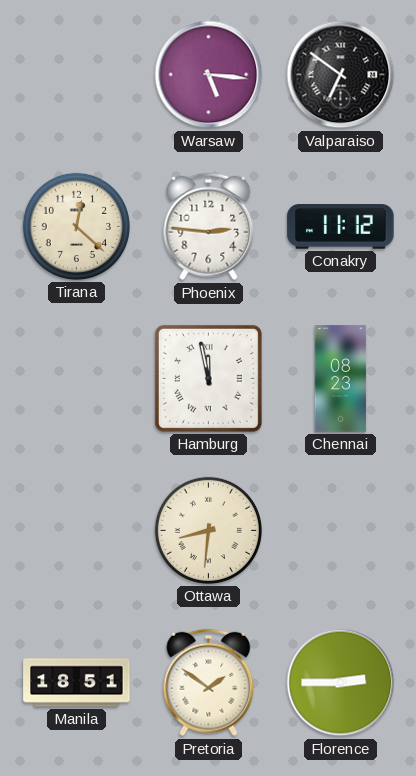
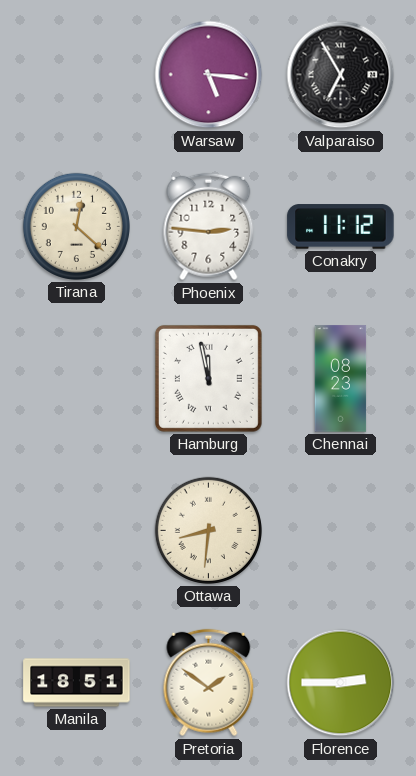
Valparaiso: 6:51 -> 6:55 (341, 75)
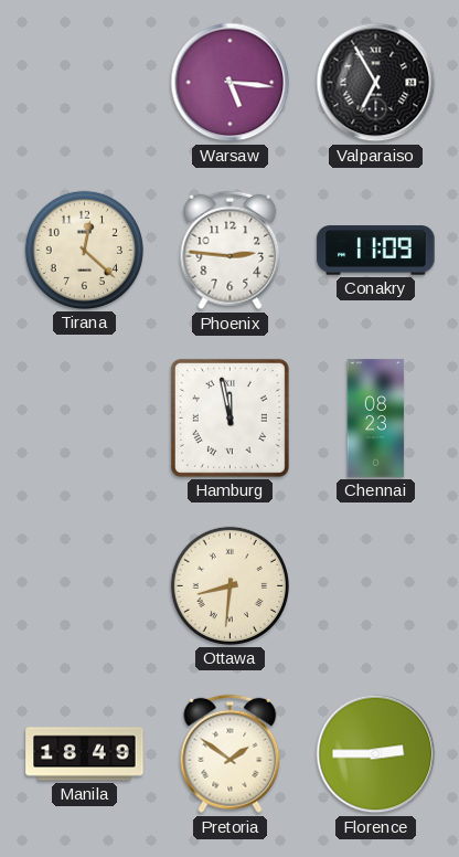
Conakry: 11:12 -> 11:09 (376, 251)
Manila: 18:51 -> 18:49 (85, 754)
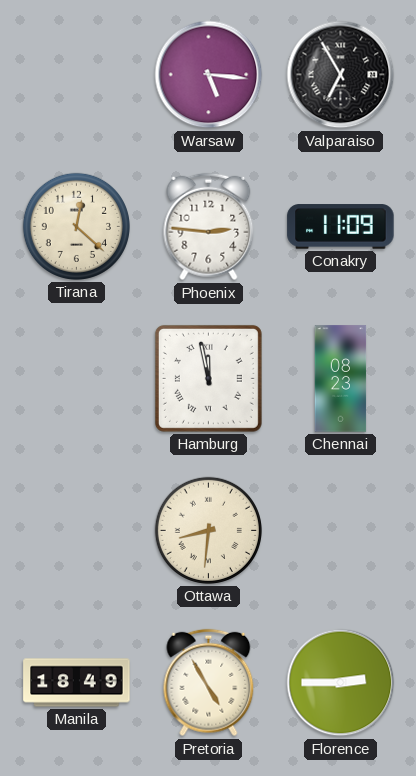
Pretoria: 1:51 -> 4:55 (209, 683)
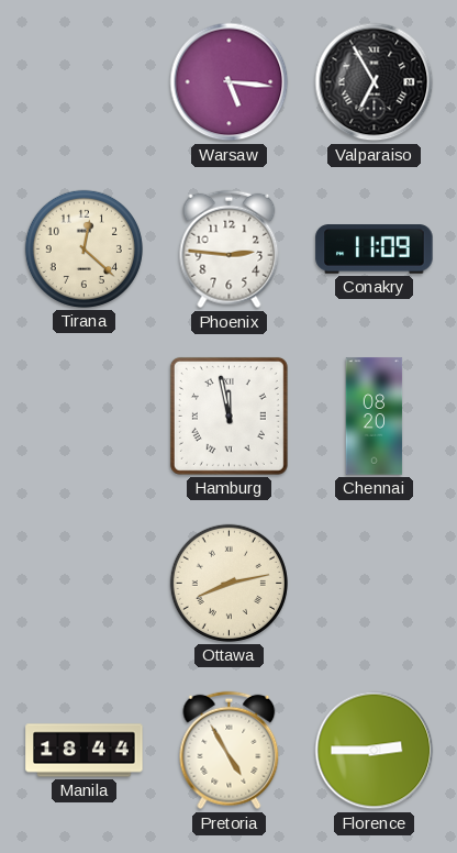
Chennai: 08:23 -> 08:20 (375, 417)
Ottawa: 8:31 -> 8:13 (228, 583)
Manila: 18:49 -> 18:44 (85, 751)
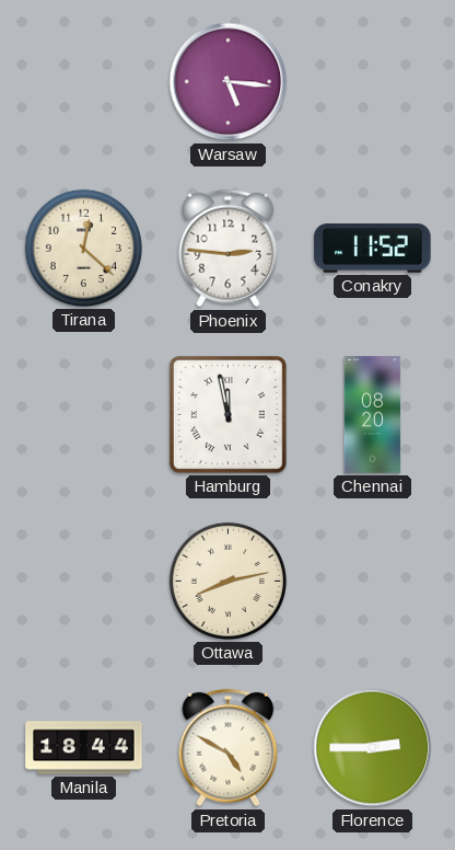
Valparaiso: 6:55 -> none (375, 82)
Conakry: 11:09 -> 11:52 (373, 249)
Pretoria: 4:55 -> 4:50 (229, 748)
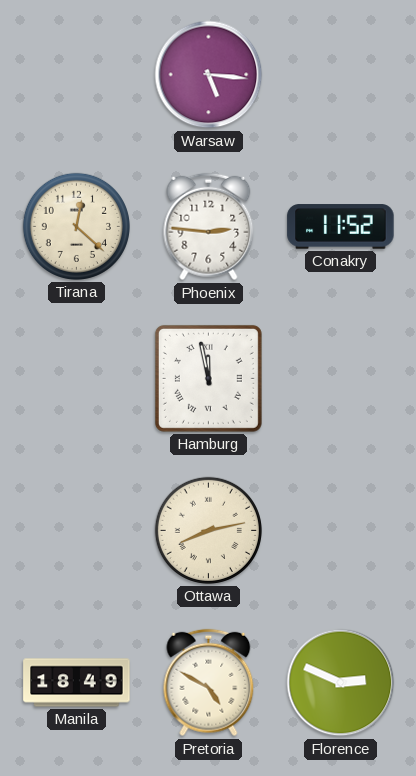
Chennai: 08:20 -> none (373, 415)
Manila: 18:44 -> 18:49 (77, 683)
Florence: 2:45 -> 2:49 (341, 683)
